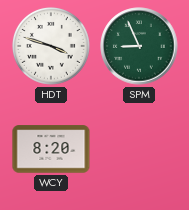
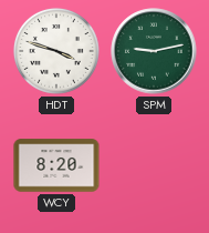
SPM: 8:56 -> 9:13 (154, 51)
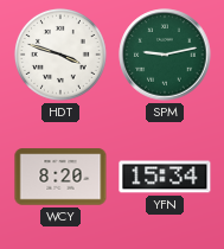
YFN: none -> 15:34 (165, 177)
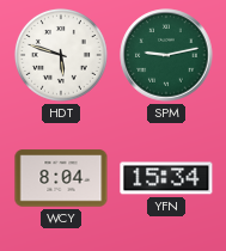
HDT: 3:48 -> 5:48 (61, 55)
WCY: 8:20 -> 8:04 (61, 178)
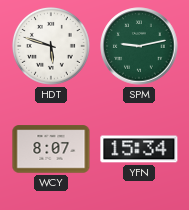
WCY: 8:04 -> 8:07 (51, 149)
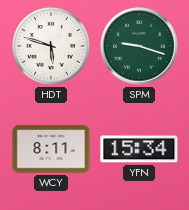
SPM: 9:13 -> 9:18 (139, 46)
WCY: 8:07 -> 8:11 (51, 149)
